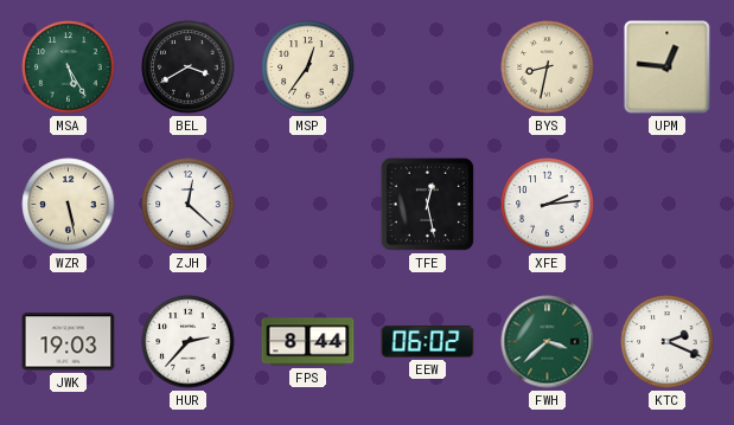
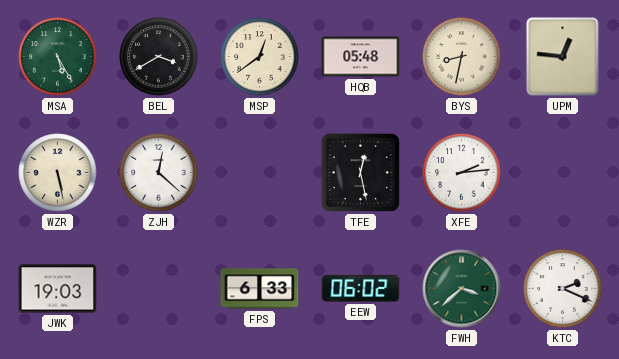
MSP: 12:36 -> 12:39 (260, 57)
HQB: none -> 05:48 (361, 57)
HUR: 2:37 -> none (189, 342)
FPS: 8:44 -> 6:33 (260, 289)
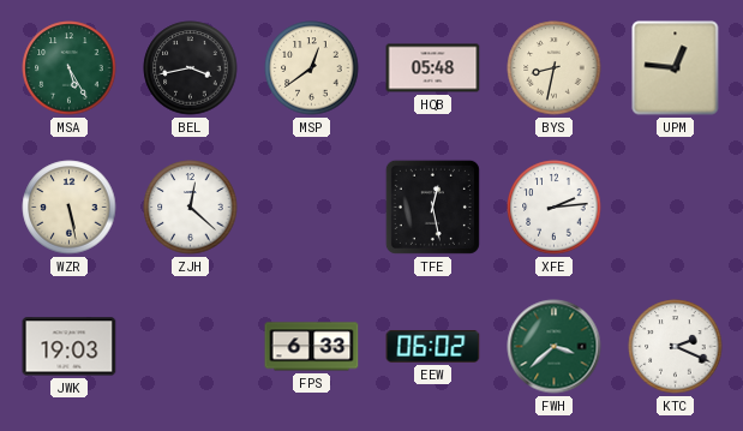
BEL: 3:40 -> 3:43 (191, 68)
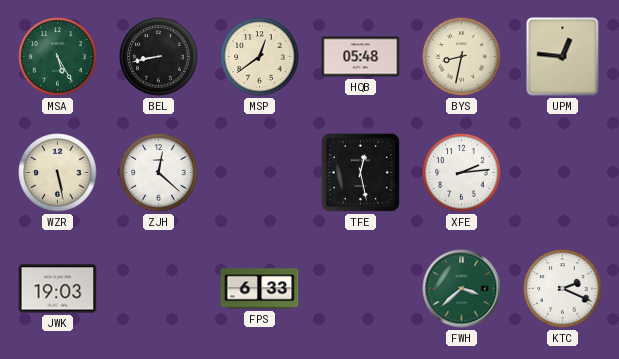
BEL: 3:43 -> 8:43 (159, 57)
EEW: 06:02 -> none (433, 346)
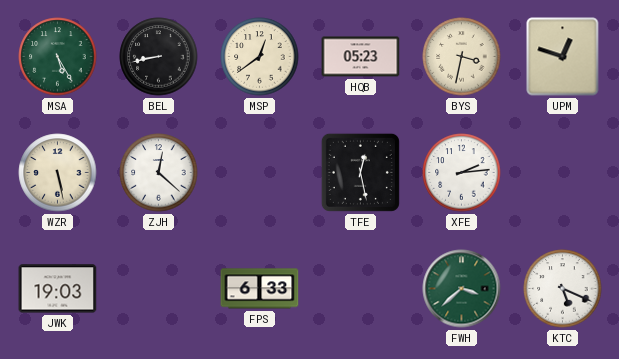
HQB: 05:48 -> 05:23 (361, 57)
BYS: 8:32 -> 3:32 (462, 57)
UPM: 12:46 -> 12:48 (563, 57)
KTC: 2:19 -> 5:19 (563, 289)
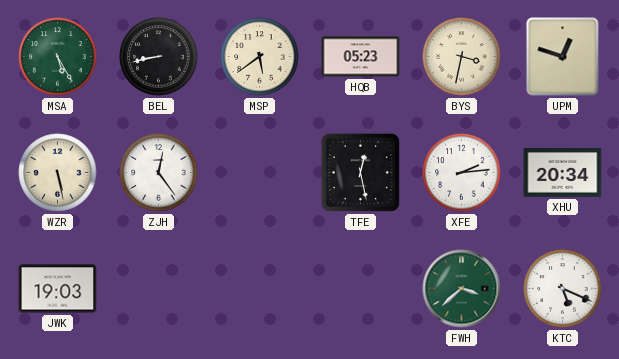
MSP: 12:39 -> 5:39 (260, 57)
ZJH: 12:22 -> 12:24 (159, 173)
XHU: none -> 20:34 (563, 172)
FPS: 6:33 -> none (260, 289)
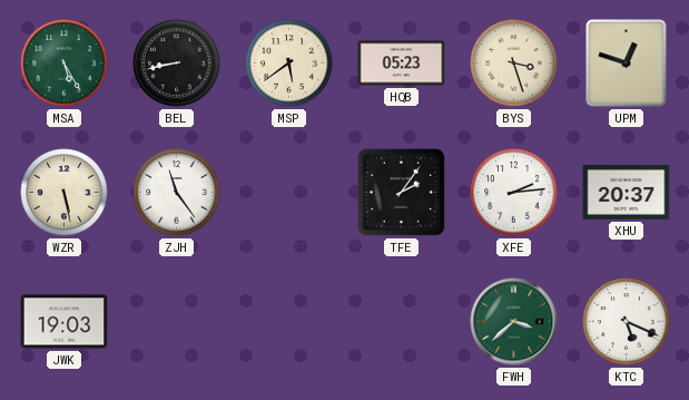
BYS: 3:32 -> 3:27 (514, 64)
ZJH: 12:24 -> 11:24 (177, 193)
TFE: 12:28 -> 2:06 (401, 192)
XHU: 20:34 -> 20:37 (627, 192)
